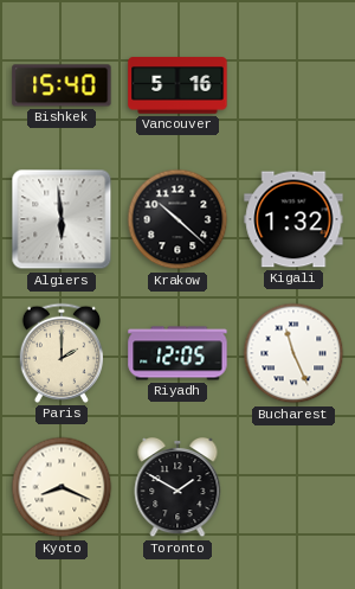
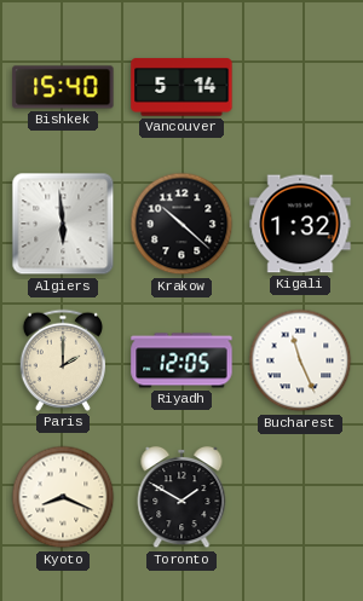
Vancouver: 5:16 -> 5:14 (181, 87)
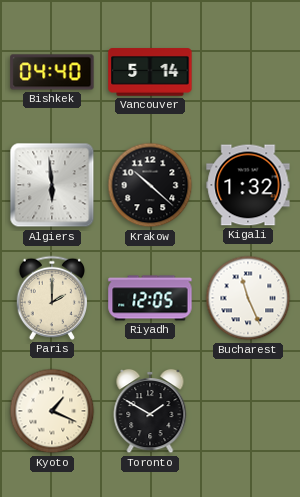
Bishkek: 15:40 -> 04:40 (52, 72)
Kyoto: 8:19 -> 1:19 (52, 411)
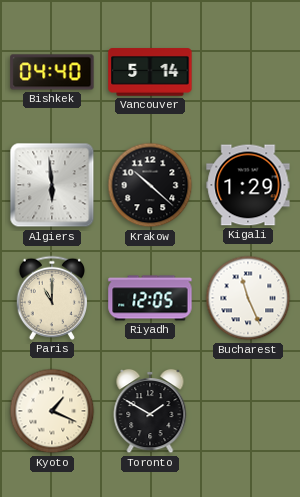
Kigali: 1:32 -> 1:29 (248, 185)
Paris: 2:00 -> 11:00 (51, 298)
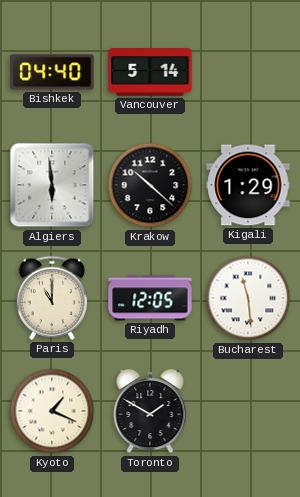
Bucharest: 11:26 -> 11:29 (248, 298)
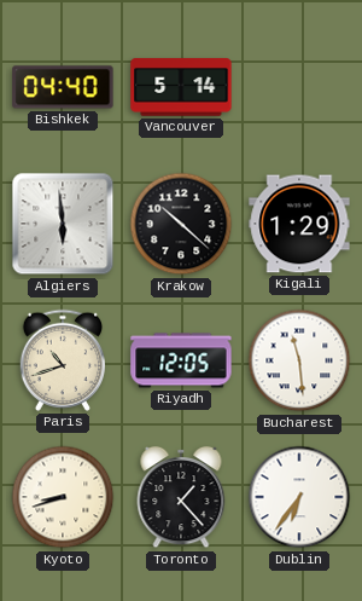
Paris: 11:00 -> 10:42 (62, 360)
Kyoto: 1:19 -> 8:42 (63, 497)
Toronto: 1:50 -> 1:23 (181, 497)
Dublin: none -> 6:36 (299, 497)
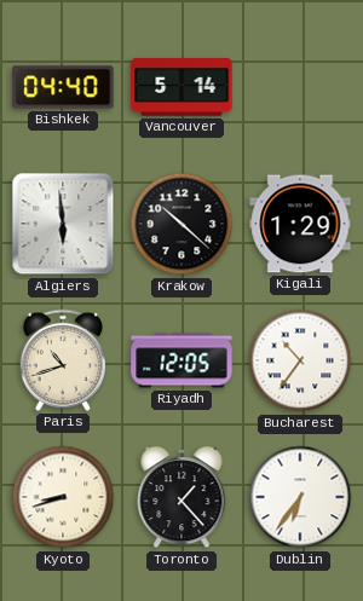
Bucharest: 11:29 -> 10:36 (300, 360)
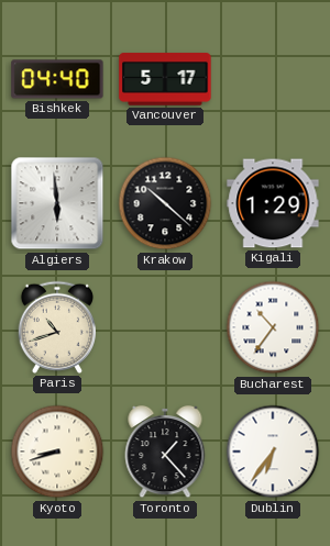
Vancouver: 5:14 -> 5:17 (165, 79)
Riyadh: 12:05 -> none (181, 360)
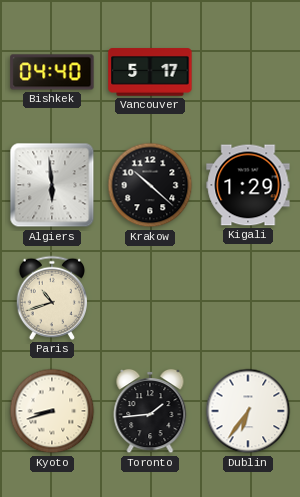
Bucharest: 10:36 -> none (273, 327)
Toronto: 1:23 -> 1:44 (150, 411)
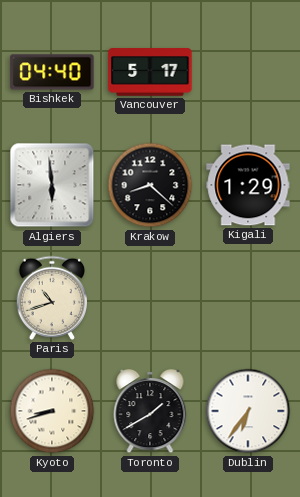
Krakow: 10:22 -> 8:22 (150, 185)
Toronto: 1:44 -> 1:40 (150, 411)
